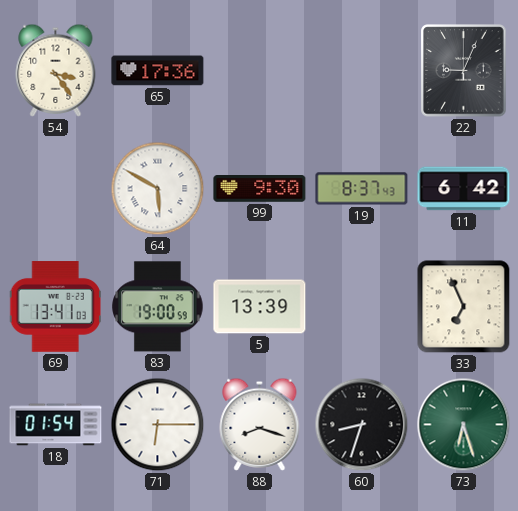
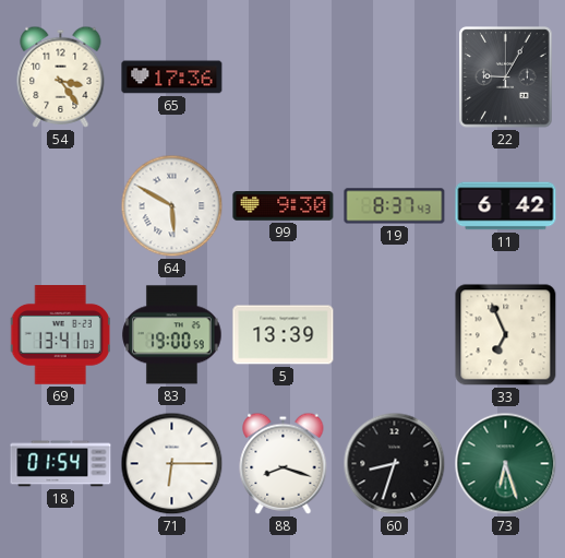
22: 9:04 -> 9:05 (506, 78)
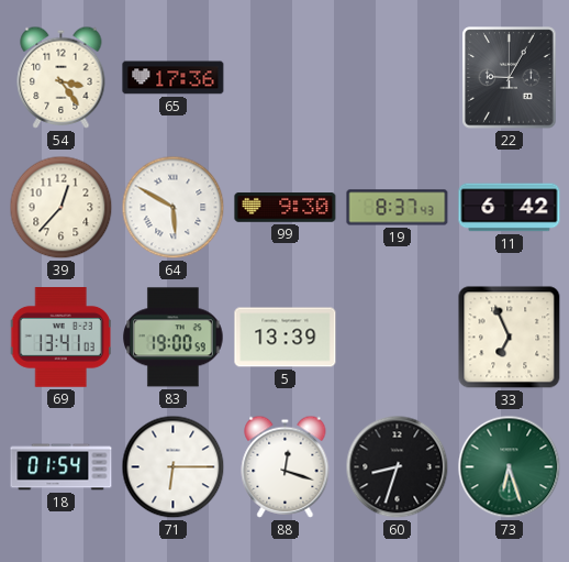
39: none -> 12:37 (62, 208)
88: 8:18 -> 12:18 (286, 466)
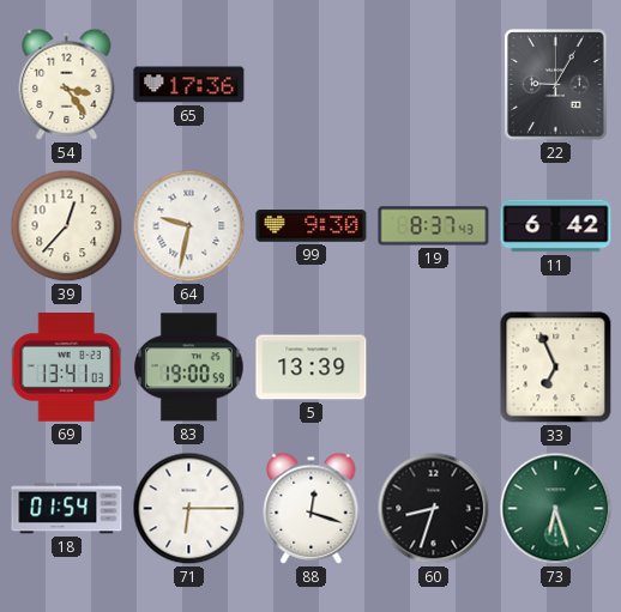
64: 5:50 -> 9:32 (189, 226)
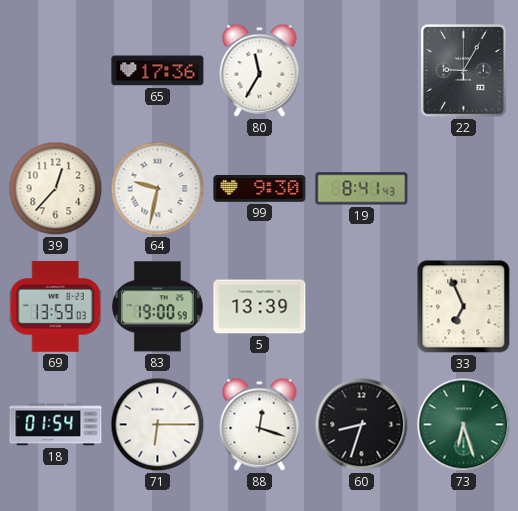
54: 3:24 -> none (67, 84)
80: none -> 11:35 (260, 70)
19: 8:37 -> 8:41 (362, 189)
11: 6:42 -> none (556, 226)
69: 13:41 -> 13:59 (55, 307)
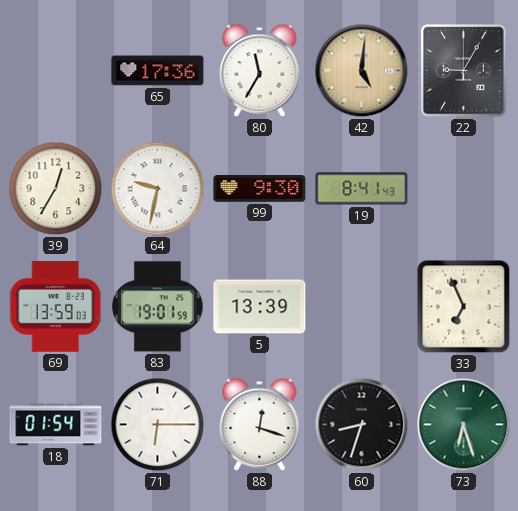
42: none -> 5:01 (362, 71)
39: 12:37 -> 12:35 (56, 189)
83: 19:00 -> 19:01 (158, 307)
